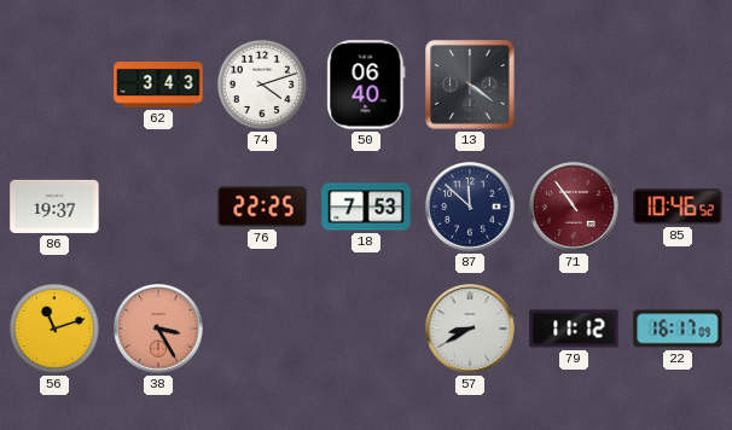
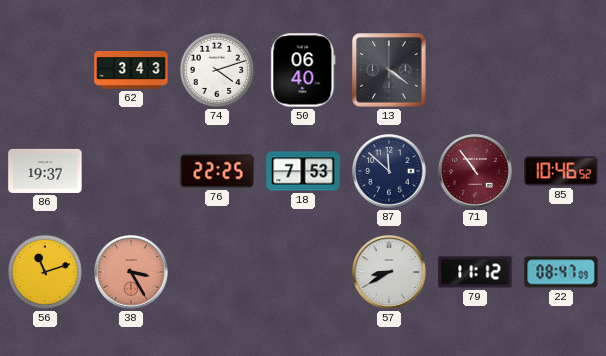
22: 16:17 -> 08:47 (561, 272)
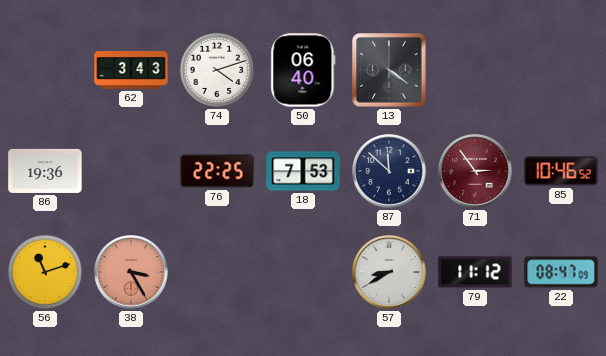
86: 19:37 -> 19:36 (45, 171)
71: 10:54 -> 2:54 (475, 171)
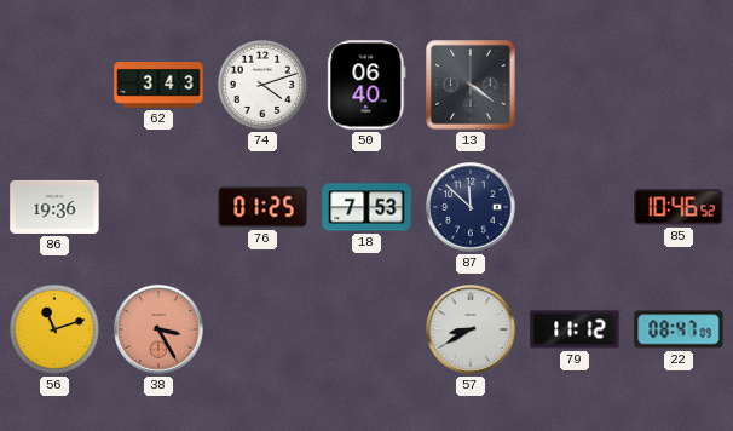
76: 22:25 -> 01:25 (262, 207)
71: 2:54 -> none (475, 171)
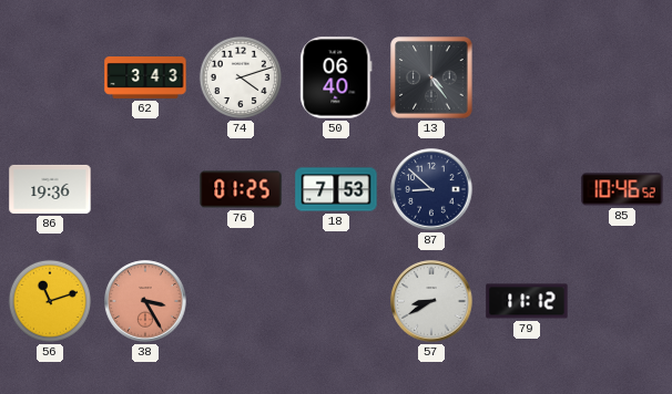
13: 4:21 -> 4:24 (431, 77)
87: 11:52 -> 8:52 (431, 189)
22: 08:47 -> none (679, 329)
